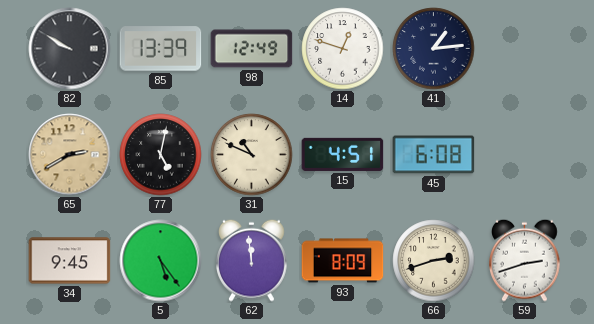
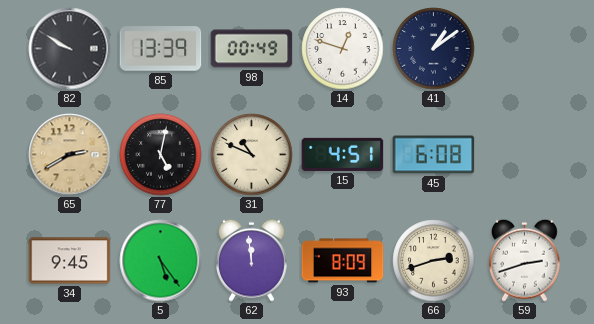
98: 12:49 -> 00:49 (252, 49)
41: 1:14 -> 1:09 (434, 49)
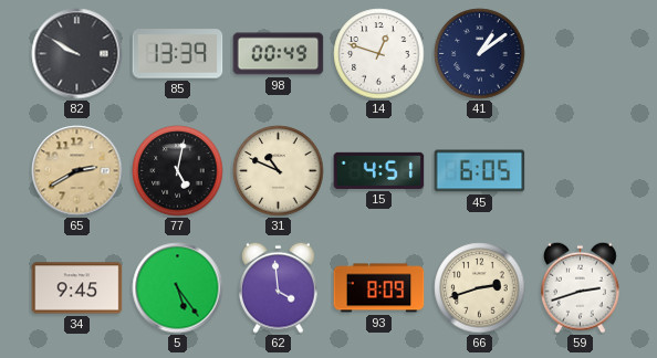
45: 6:08 -> 6:05 (480, 171)
62: 11:59 -> 3:59 (279, 287)
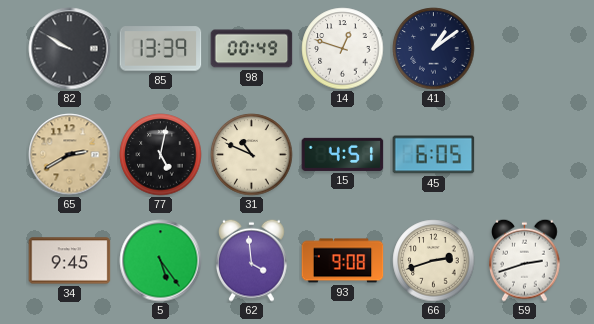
93: 8:09 -> 9:08 (343, 261)
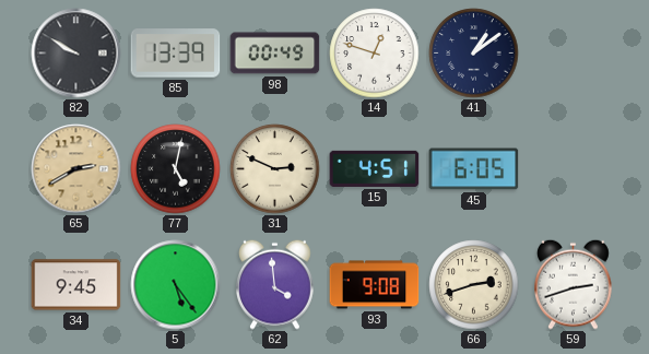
31: 10:49 -> 2:49 (275, 169)
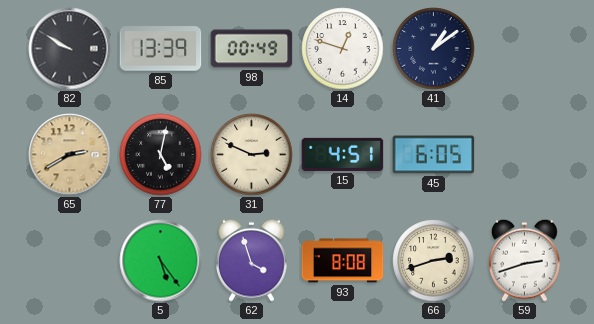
34: 9:45 -> none (76, 285)
62: 3:59 -> 3:57 (252, 260)
93: 9:08 -> 8:08 (343, 261)
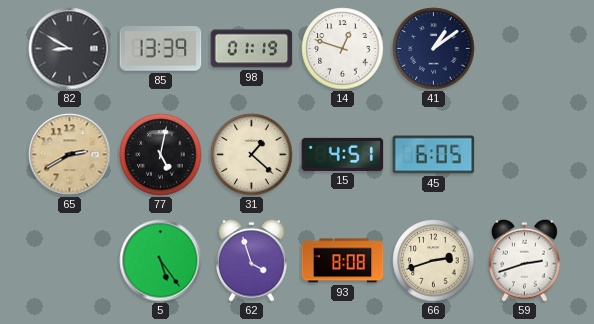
82: 9:50 -> 8:50 (70, 49)
98: 00:49 -> 01:19 (252, 49)
31: 2:49 -> 1:22 (252, 155)
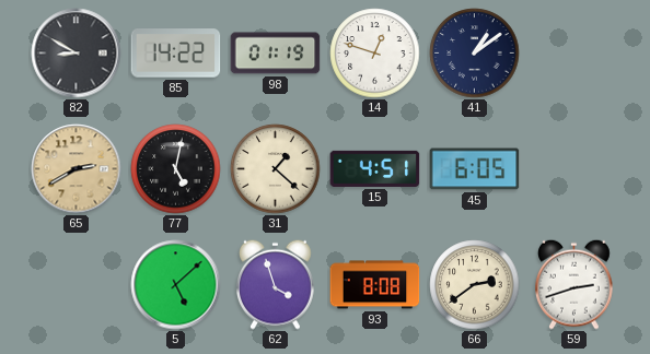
85: 13:39 -> 14:22 (176, 54)
5: 5:24 -> 5:08 (176, 285)
66: 2:42 -> 2:39 (475, 285)
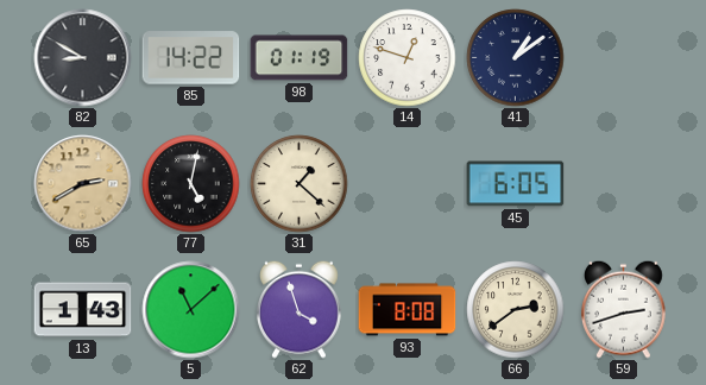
15: 4:51 -> none (375, 168)
13: none -> 1:43 (83, 310)
5: 5:08 -> 11:08 (191, 310)
